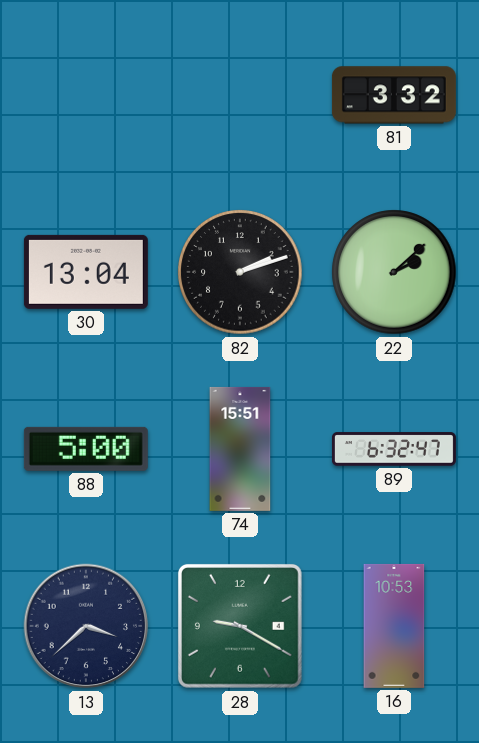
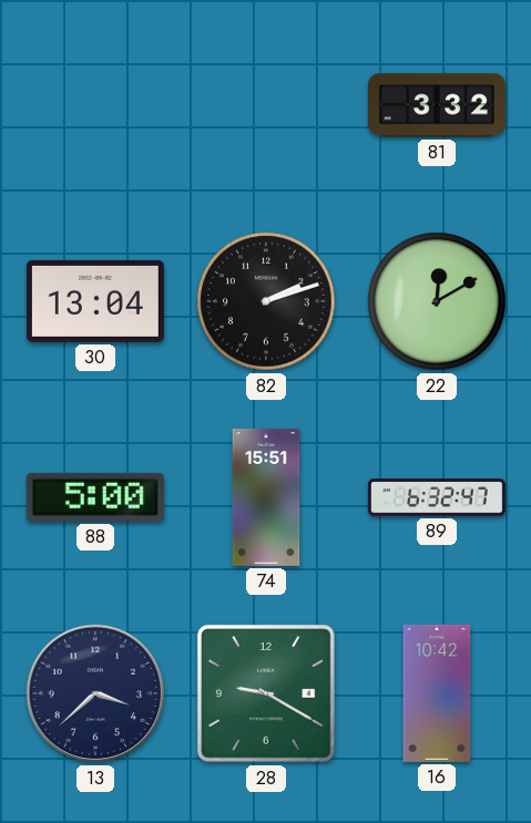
22: 2:08 -> 12:10 (437, 301)
16: 10:53 -> 10:42 (437, 693)
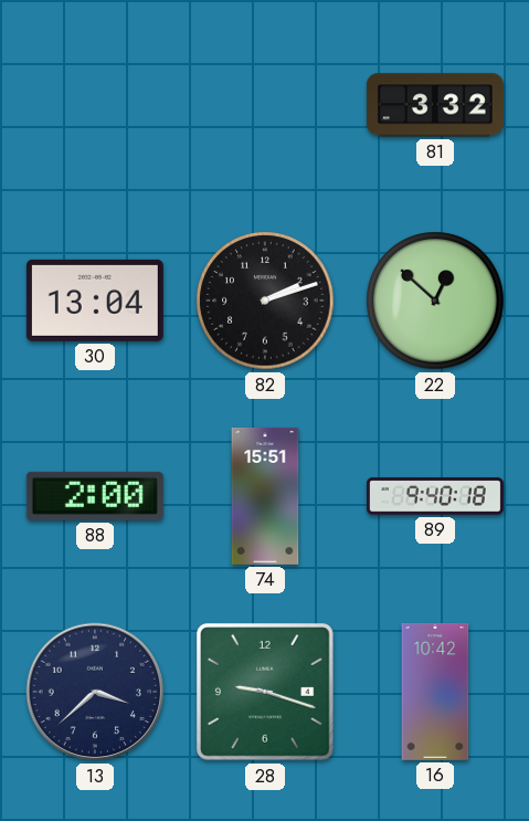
22: 12:10 -> 12:52 (435, 301)
88: 5:00 -> 2:00 (95, 496)
89: 6:32 -> 9:40 (435, 496)
28: 9:20 -> 9:18 (265, 692)
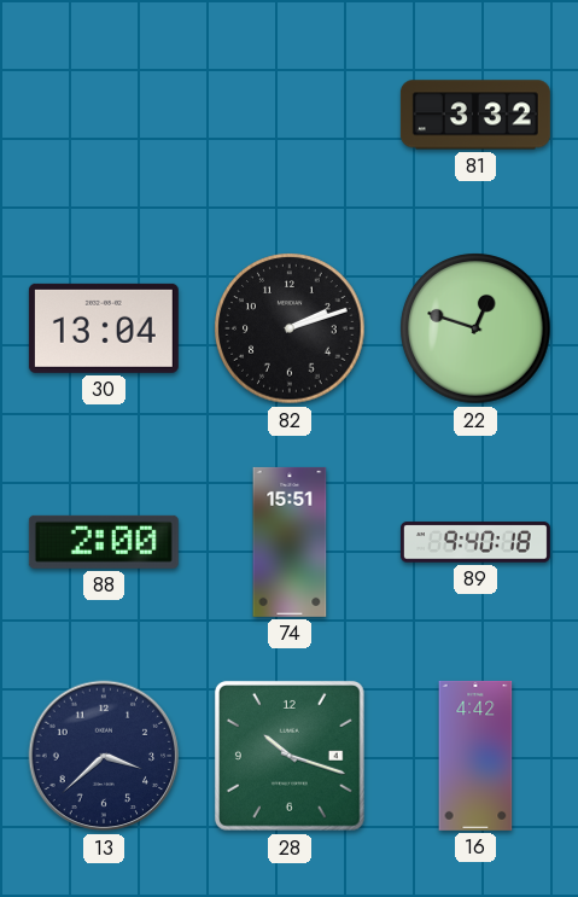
22: 12:52 -> 12:48 (475, 328)
28: 9:18 -> 10:18 (290, 756)
16: 10:42 -> 4:42 (475, 756)
